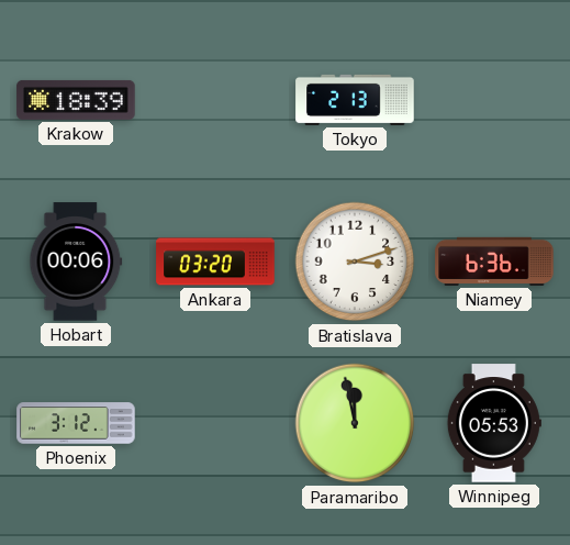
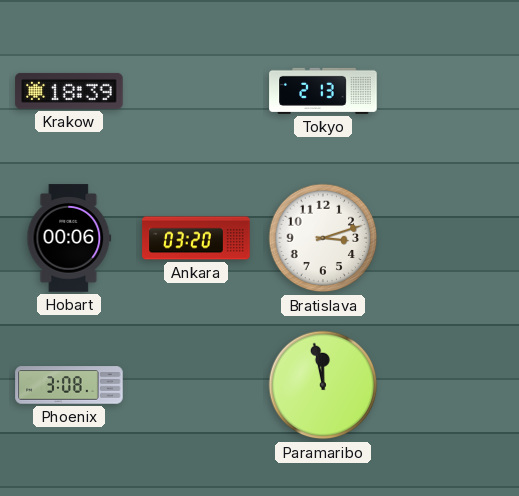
Niamey: 6:36 -> none (494, 262)
Phoenix: 3:12 -> 3:08 (69, 385)
Winnipeg: 05:53 -> none (494, 423)
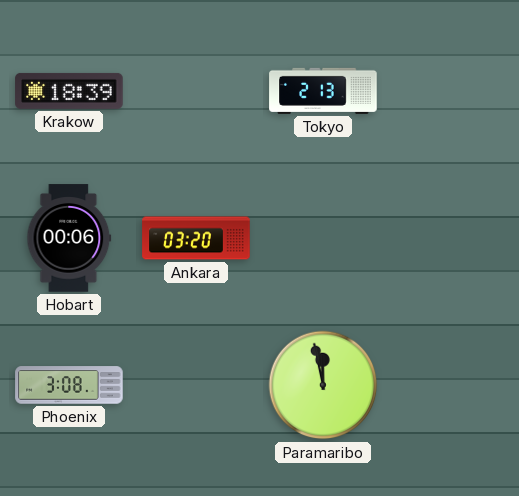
Bratislava: 3:12 -> none (323, 238)
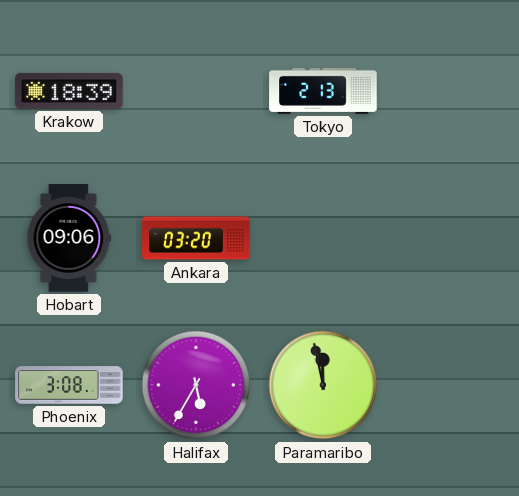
Hobart: 00:06 -> 09:06 (69, 238)
Halifax: none -> 5:35 (196, 385)
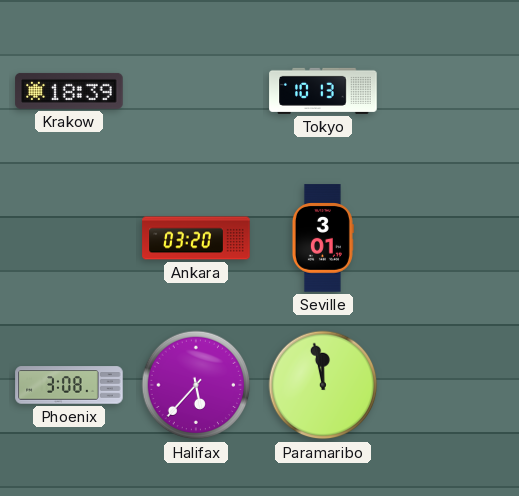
Tokyo: 2:13 -> 10:13 (323, 91)
Hobart: 09:06 -> none (69, 238)
Seville: none -> 3:01 (322, 238)
Halifax: 5:35 -> 5:37 (196, 385)
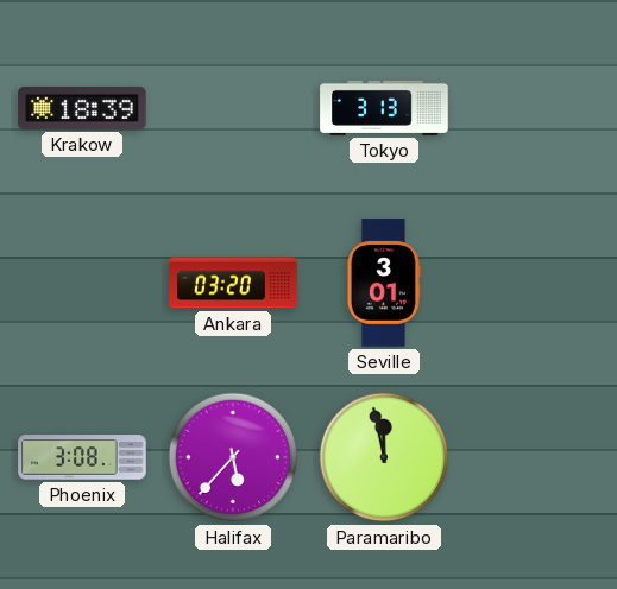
Tokyo: 10:13 -> 3:13 (384, 108)
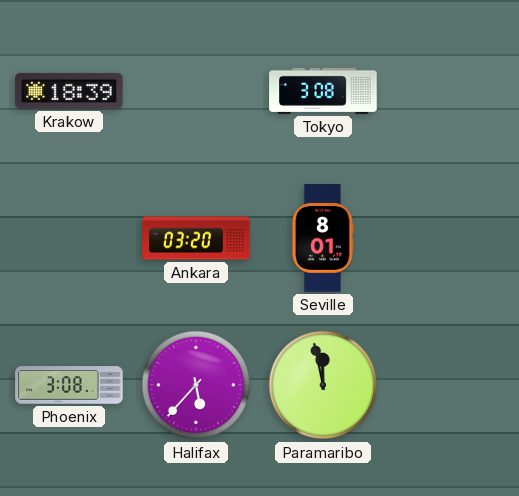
Tokyo: 3:13 -> 3:08 (323, 91)
Seville: 3:01 -> 8:01 (322, 238)
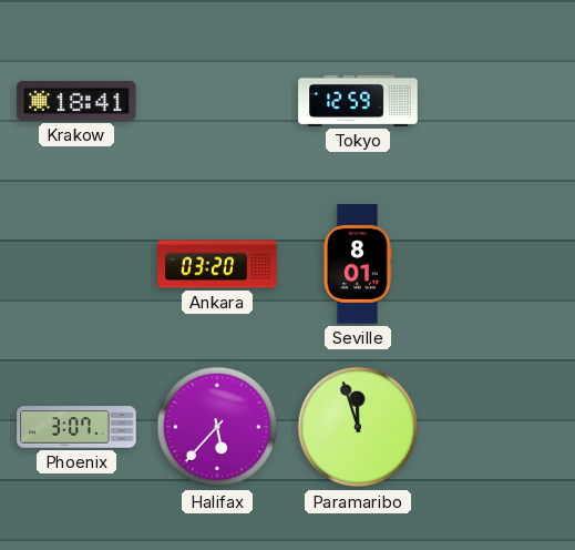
Krakow: 18:39 -> 18:41 (76, 101)
Tokyo: 3:08 -> 12:59 (358, 101)
Phoenix: 3:08 -> 3:07 (76, 427)
Paramaribo: 11:58 -> 11:57 (358, 427)
